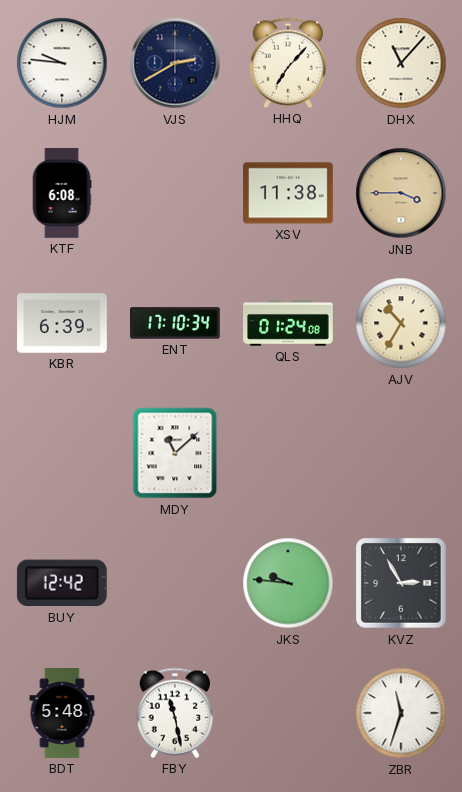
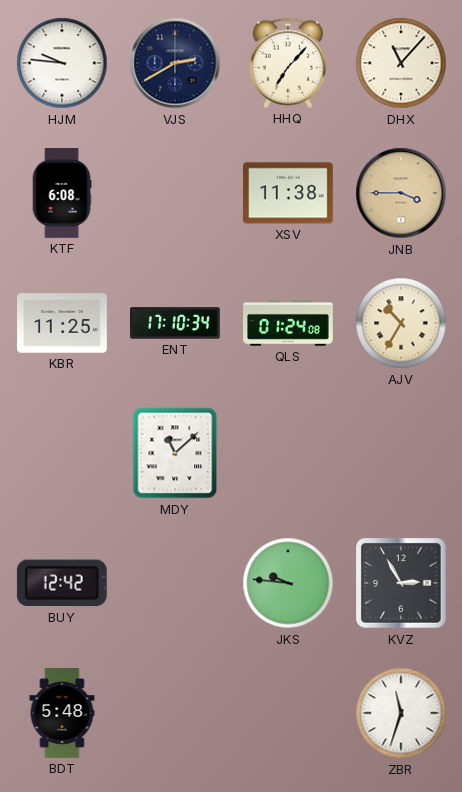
KBR: 6:39 -> 11:25 (63, 323)
FBY: 11:28 -> none (175, 713)
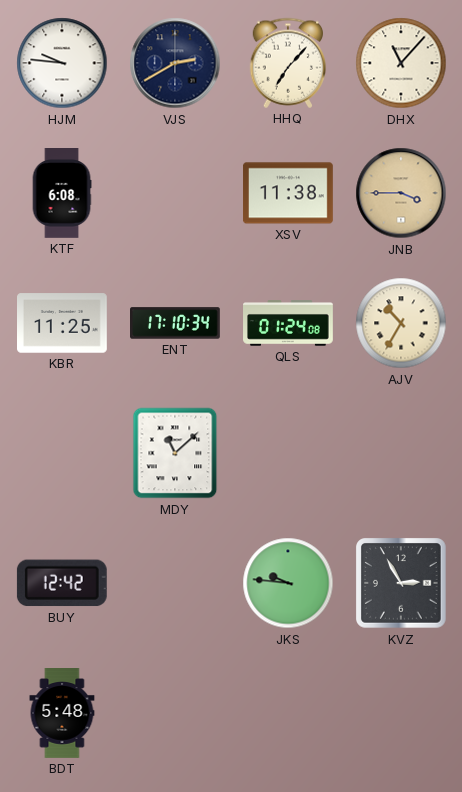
ZBR: 11:33 -> none (401, 713)
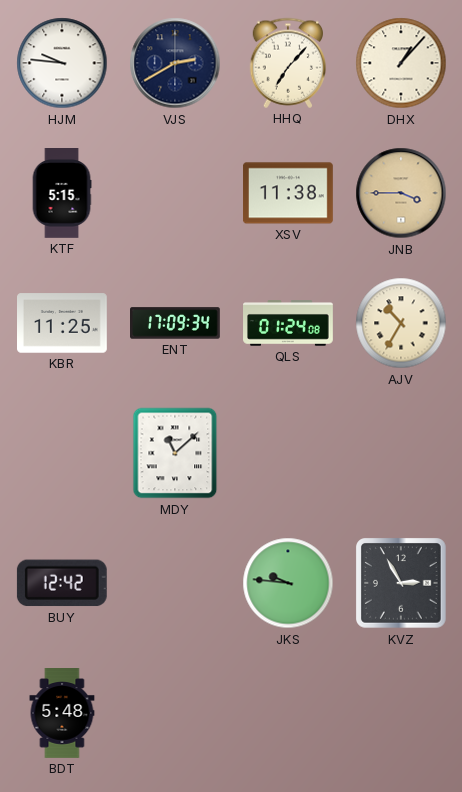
DHX: 11:07 -> 1:07 (401, 63)
KTF: 6:08 -> 5:15 (62, 194)
ENT: 17:10 -> 17:09 (176, 323)
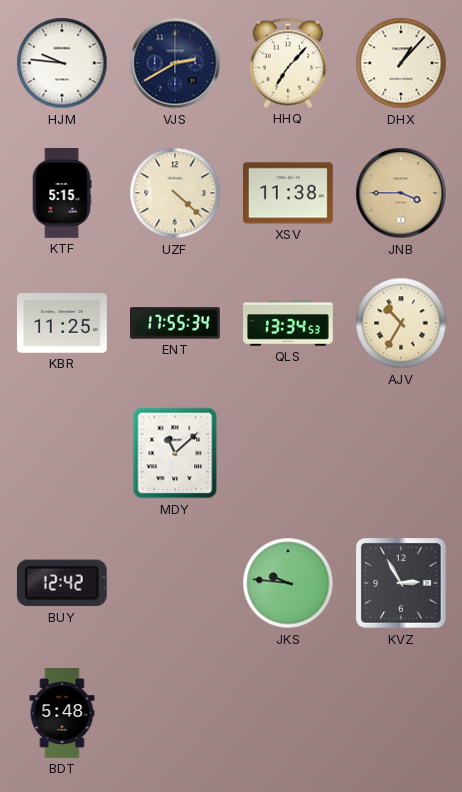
UZF: none -> 4:22 (175, 193)
ENT: 17:09 -> 17:55 (176, 323)
QLS: 01:24 -> 13:34 (288, 323)
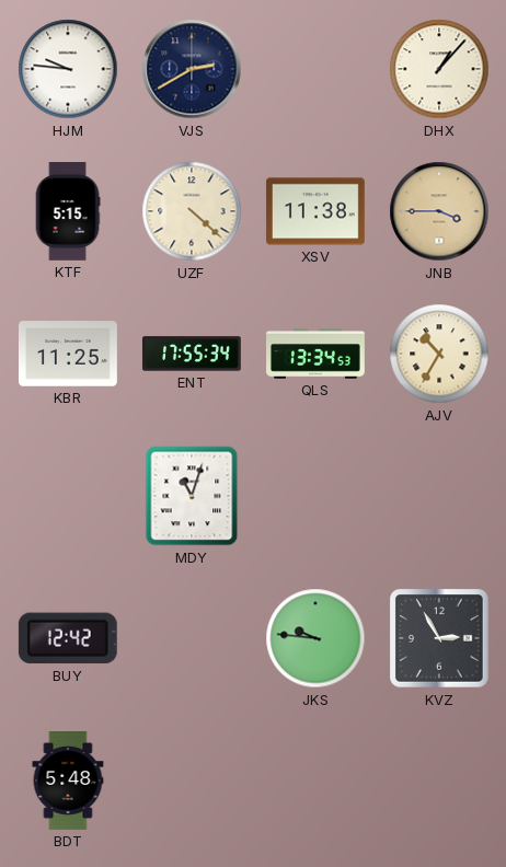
HHQ: 7:07 -> none (288, 63)
MDY: 11:08 -> 11:03 (192, 496)
